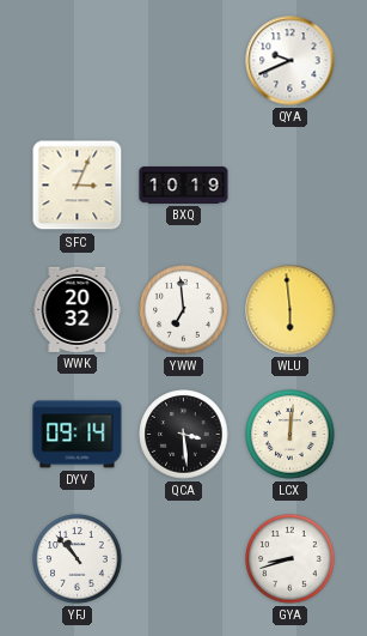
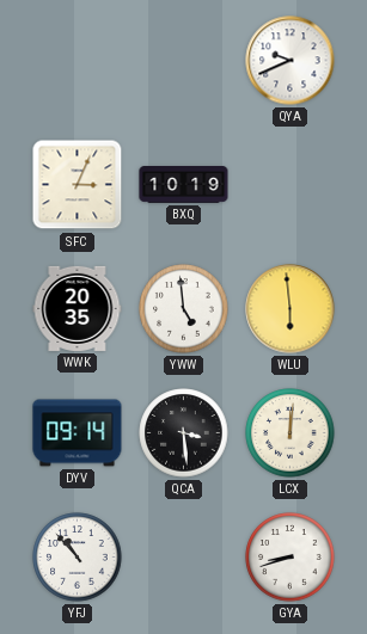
WWK: 20:32 -> 20:35 (78, 308)
YWW: 6:59 -> 4:59 (184, 309)
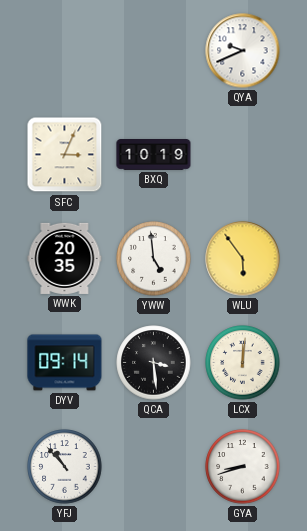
WLU: 5:59 -> 5:54 (243, 259)
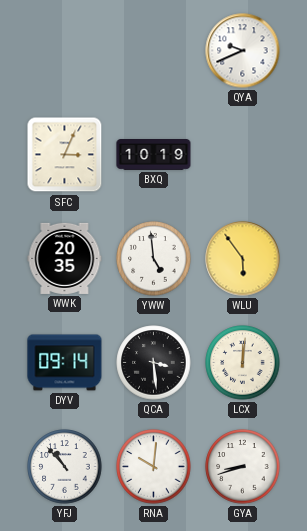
RNA: none -> 10:01 (154, 467)
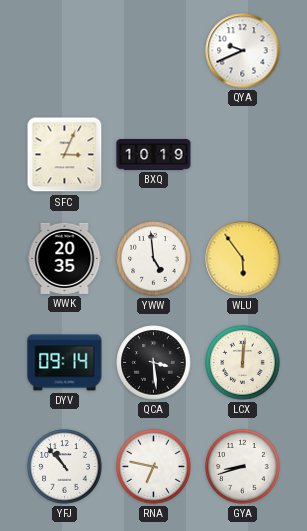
RNA: 10:01 -> 6:47 (154, 467)
